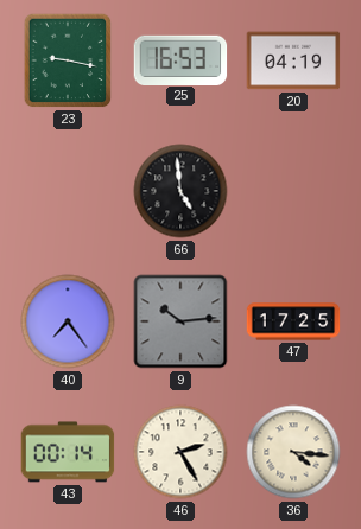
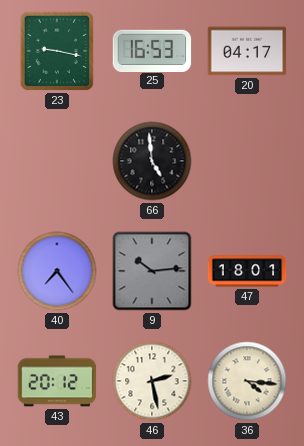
20: 04:19 -> 04:17 (247, 51)
47: 17:25 -> 18:01 (247, 271)
43: 00:14 -> 20:12 (57, 381)
46: 2:25 -> 2:28 (152, 381)
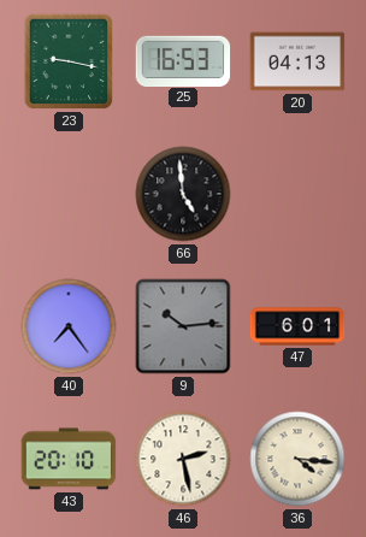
20: 04:17 -> 04:13 (297, 61)
47: 18:01 -> 6:01 (297, 326)
43: 20:12 -> 20:10 (69, 459)
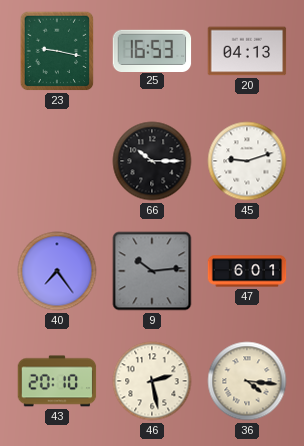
66: 4:59 -> 10:15 (152, 161)
45: none -> 9:12 (247, 161)
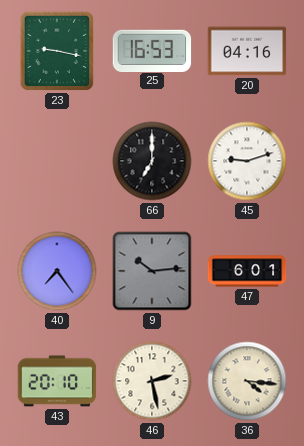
20: 04:13 -> 04:16 (247, 51)
66: 10:15 -> 7:00 (152, 161)
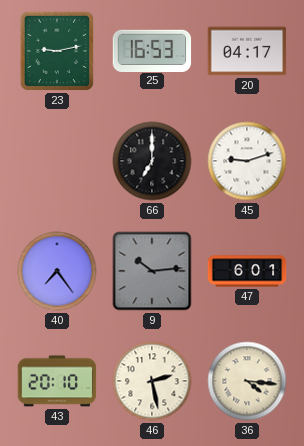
23: 9:17 -> 9:13 (57, 51)
20: 04:16 -> 04:17 (247, 51)
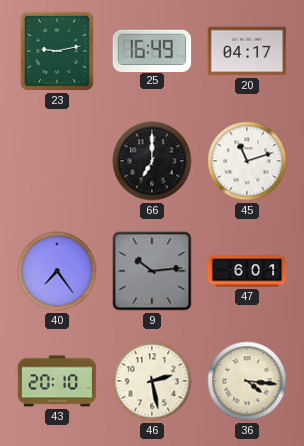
25: 16:53 -> 16:49 (152, 50)
45: 9:12 -> 11:12 (247, 161)
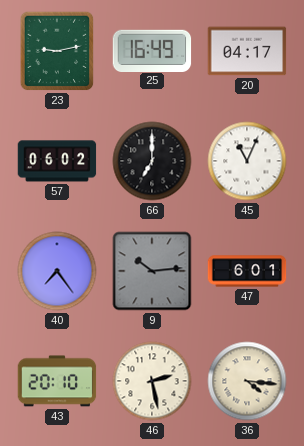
57: none -> 06:02 (57, 161)
45: 11:12 -> 11:04 (247, 161)
